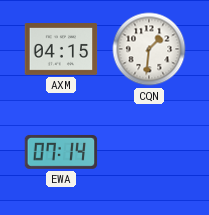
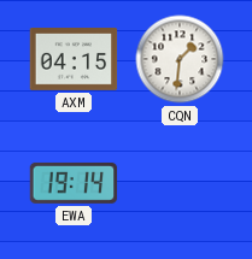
EWA: 07:14 -> 19:14 (74, 183)
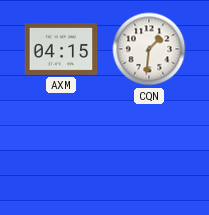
EWA: 19:14 -> none (74, 183)
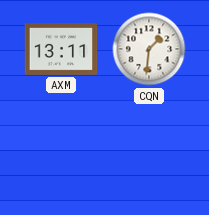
AXM: 04:15 -> 13:11 (61, 50)
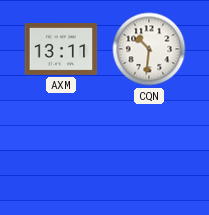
CQN: 1:31 -> 10:31 (149, 49)
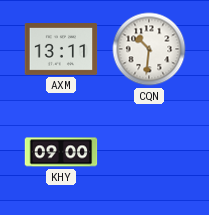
KHY: none -> 09:00 (61, 152)
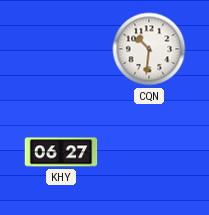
AXM: 13:11 -> none (61, 50)
KHY: 09:00 -> 06:27 (61, 152)
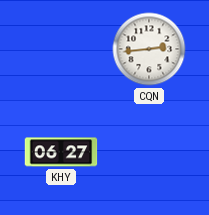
CQN: 10:31 -> 2:44 (149, 49)
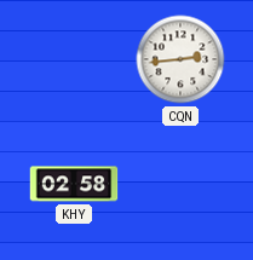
KHY: 06:27 -> 02:58 (74, 184)
